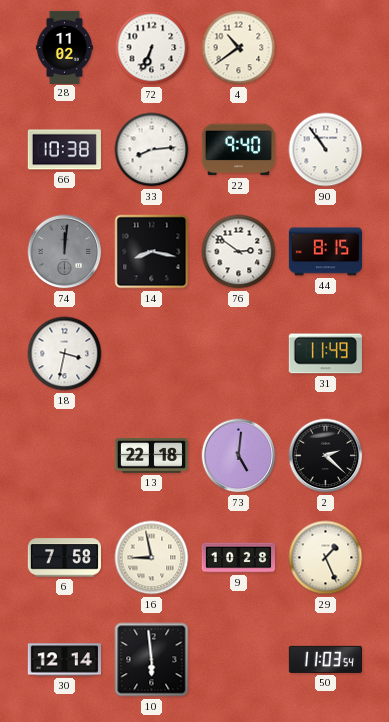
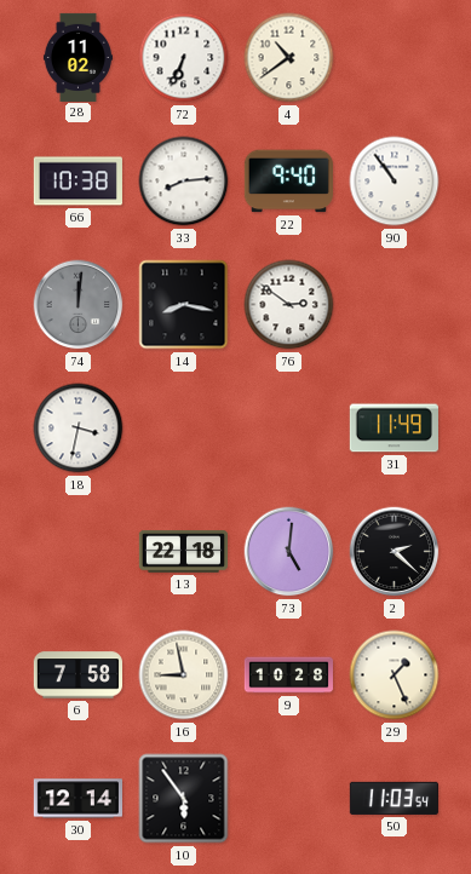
44: 8:15 -> none (325, 252)
10: 5:59 -> 5:54 (184, 799)
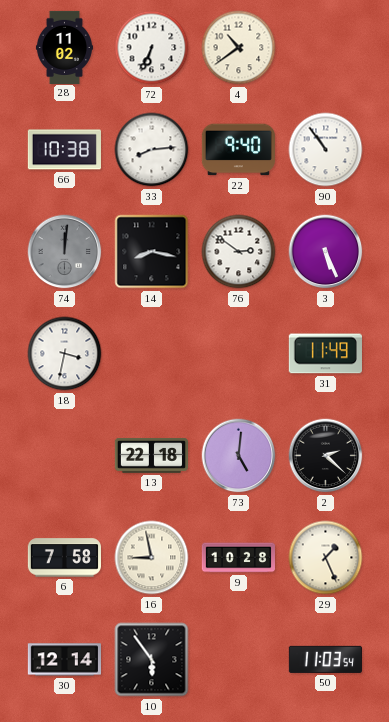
3: none -> 5:26 (326, 252)
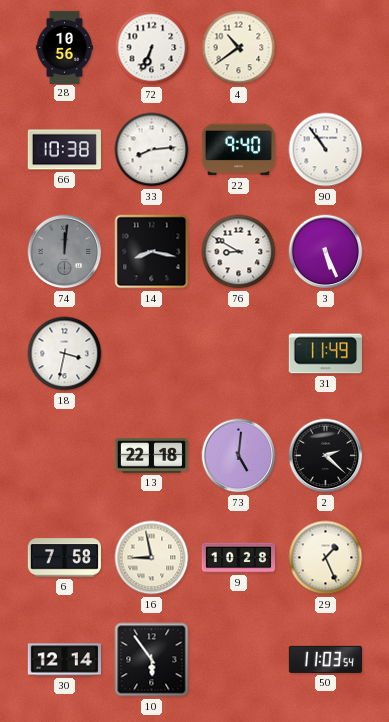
28: 11:02 -> 10:56 (64, 47)
76: 2:51 -> 8:50 (239, 252)
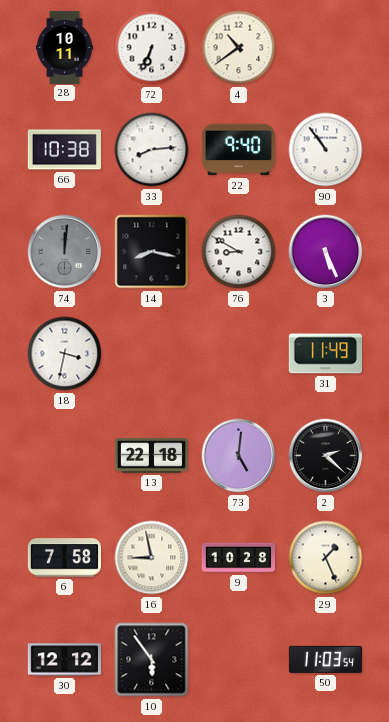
28: 10:56 -> 10:11 (64, 47)
30: 12:14 -> 12:12 (64, 660)
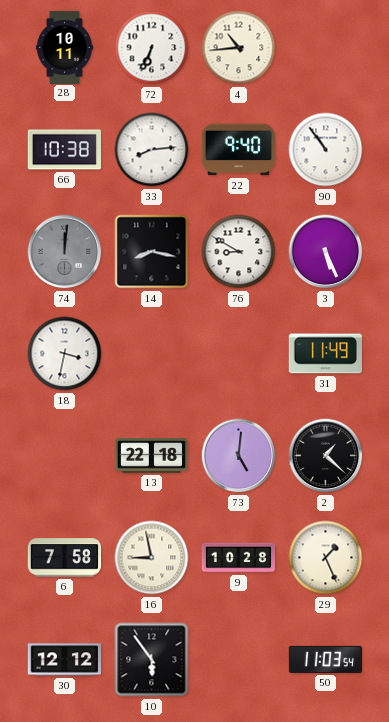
4: 10:39 -> 10:44 (239, 48)
2: 2:22 -> 1:22 (326, 456)
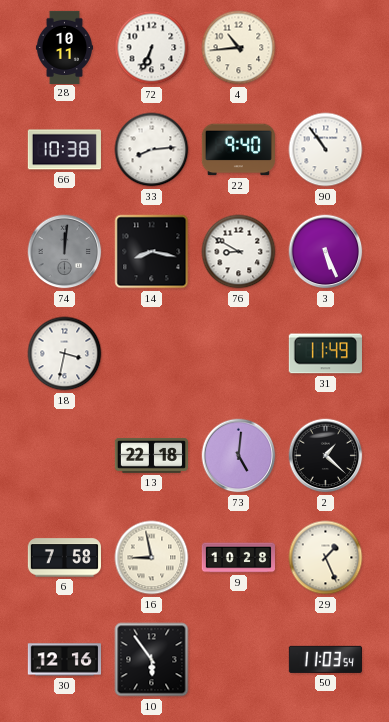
30: 12:12 -> 12:16 (64, 660)
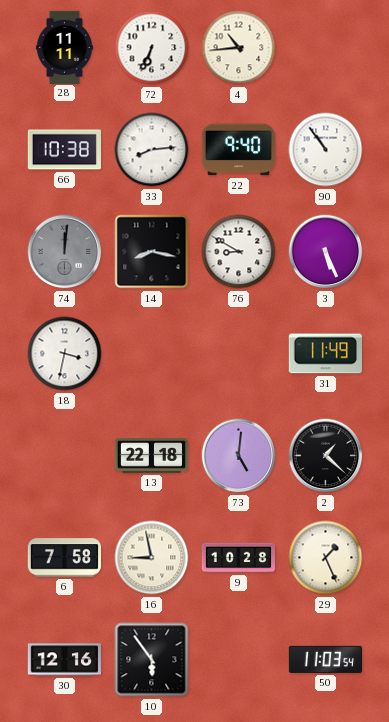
28: 10:11 -> 11:11 (64, 47)
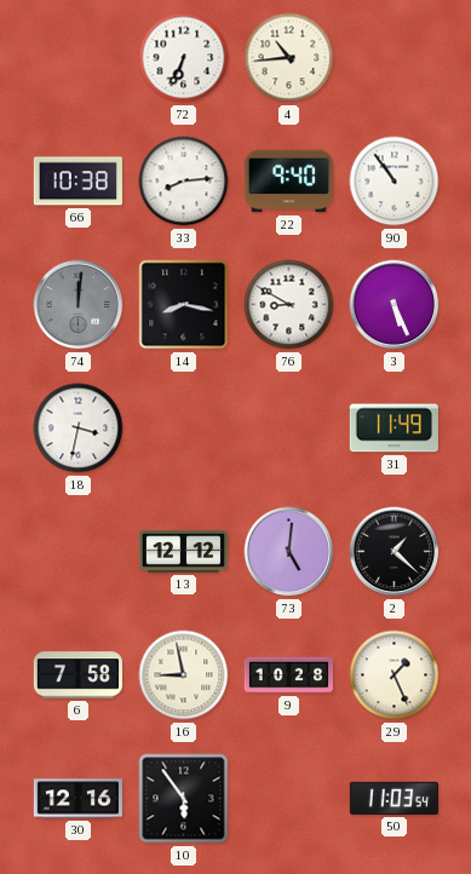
28: 11:11 -> none (64, 47)
13: 22:18 -> 12:12 (183, 551)
